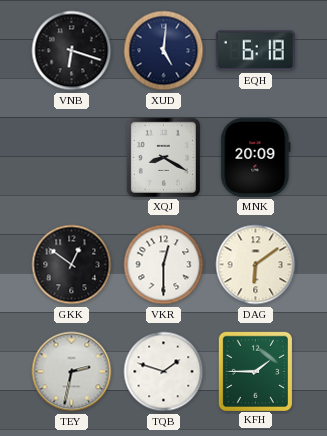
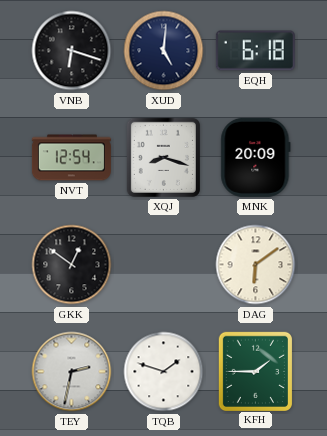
NVT: none -> 12:54 (71, 158)
XQJ: 8:20 -> 8:18 (163, 157)
VKR: 12:30 -> none (164, 265)
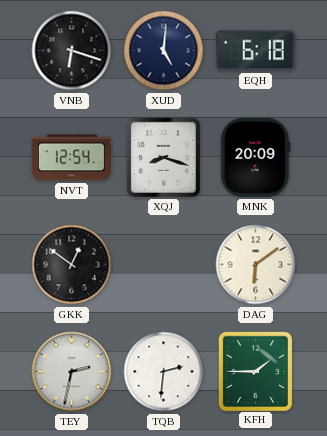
TQB: 1:48 -> 2:31 (164, 372)
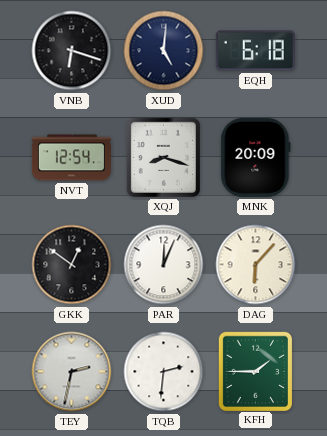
PAR: none -> 12:04 (164, 265)
DAG: 6:09 -> 6:07 (256, 265)
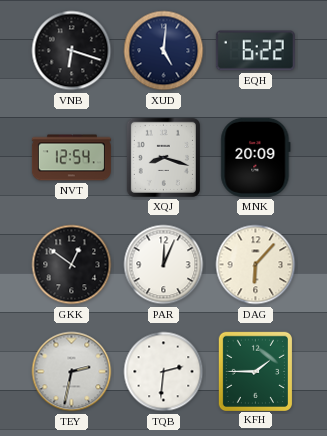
EQH: 6:18 -> 6:22 (255, 51)
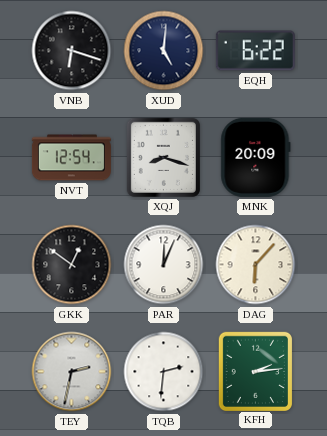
KFH: 1:45 -> 2:14 (255, 371)
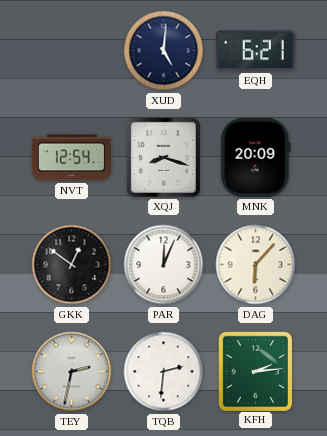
VNB: 6:18 -> none (72, 51)
EQH: 6:22 -> 6:21 (255, 51)
